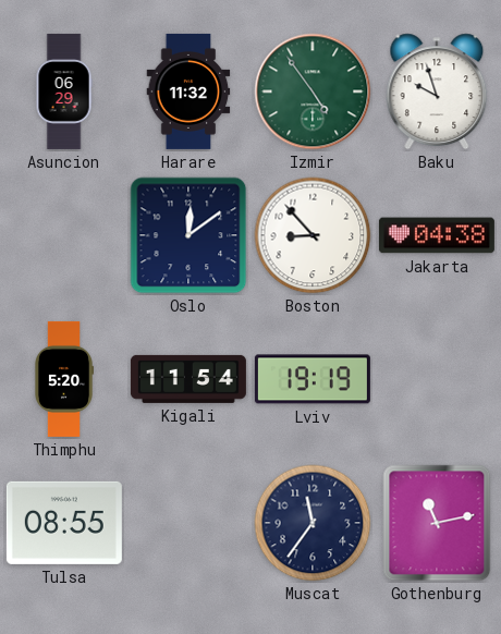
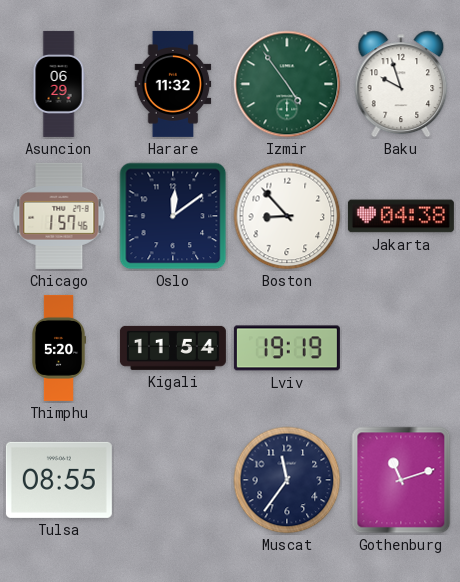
Chicago: none -> 1:57 (59, 216)
Gothenburg: 11:13 -> 11:12 (401, 480)
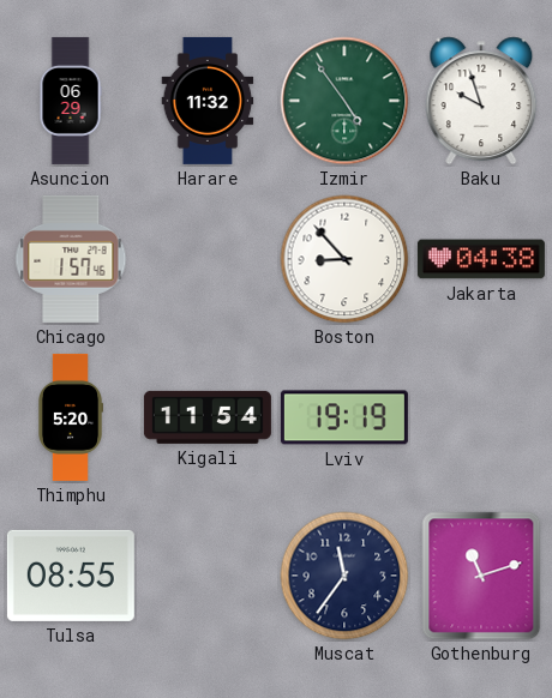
Oslo: 12:09 -> none (173, 216)
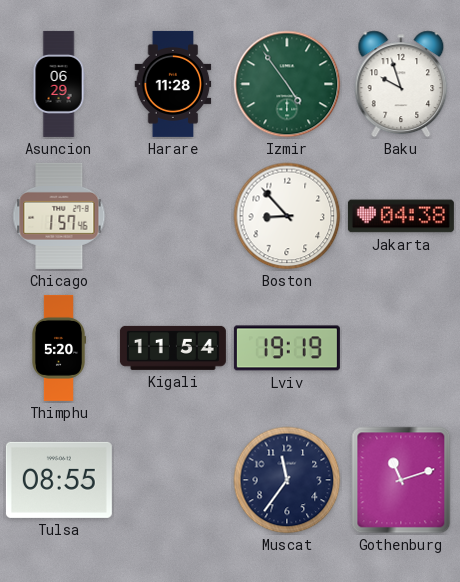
Harare: 11:32 -> 11:28 (173, 84)
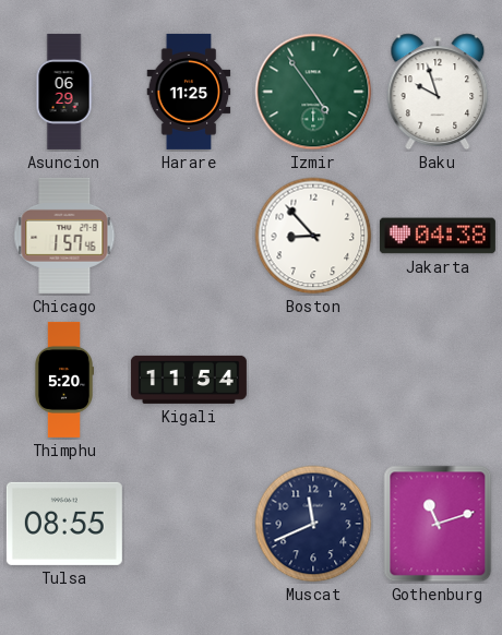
Harare: 11:28 -> 11:25 (189, 92)
Lviv: 19:19 -> none (287, 348)
Muscat: 11:36 -> 11:41 (313, 524)
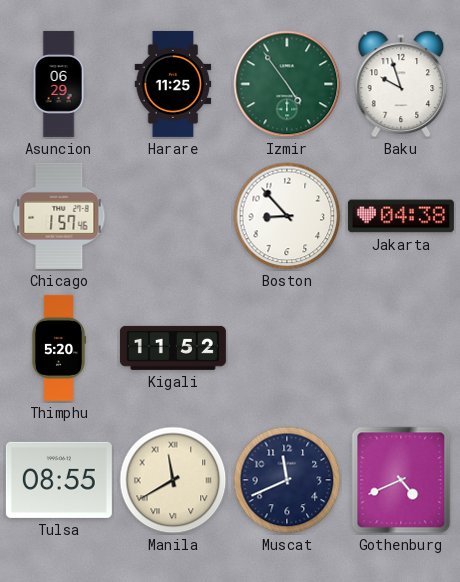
Kigali: 11:54 -> 11:52 (173, 348)
Manila: none -> 11:40 (173, 480)
Gothenburg: 11:12 -> 4:41 (401, 480)
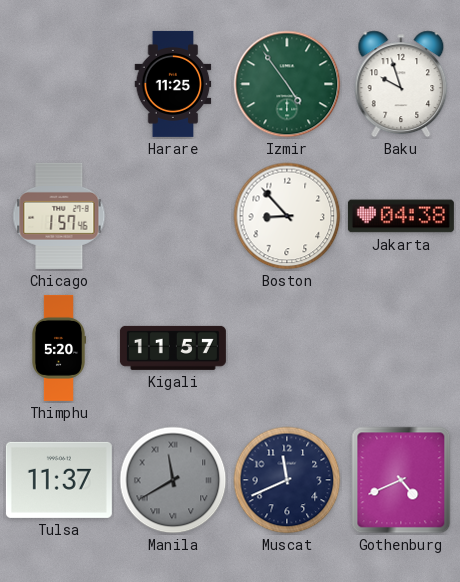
Asuncion: 06:29 -> none (59, 84)
Kigali: 11:52 -> 11:57 (173, 348)
Tulsa: 08:55 -> 11:37 (59, 480)
Manila dial: cream -> grey (173, 480)
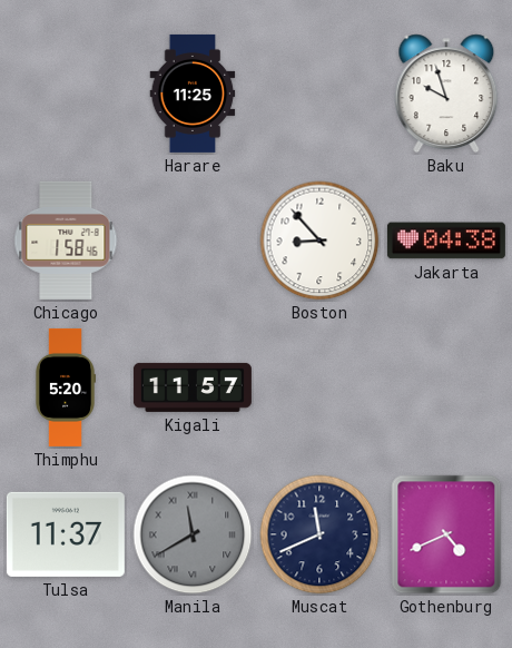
Izmir: 4:54 -> none (287, 84)
Chicago: 1:57 -> 1:58 (66, 240)
